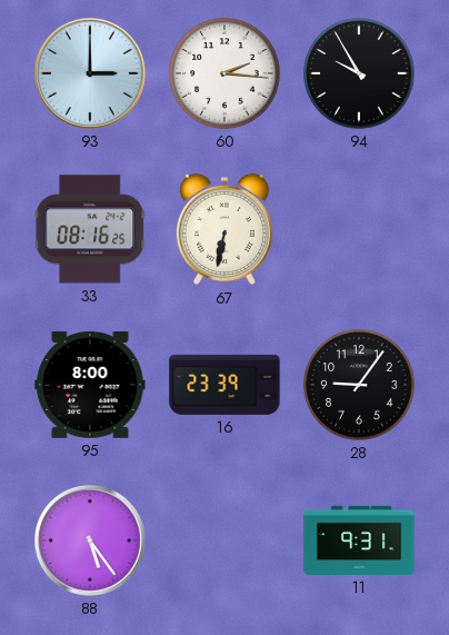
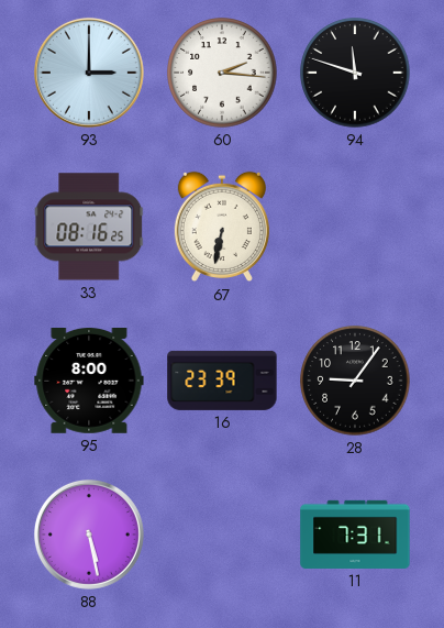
94: 9:55 -> 11:48 (355, 73)
88: 5:24 -> 5:28 (89, 535)
11: 9:31 -> 7:31 (355, 535)
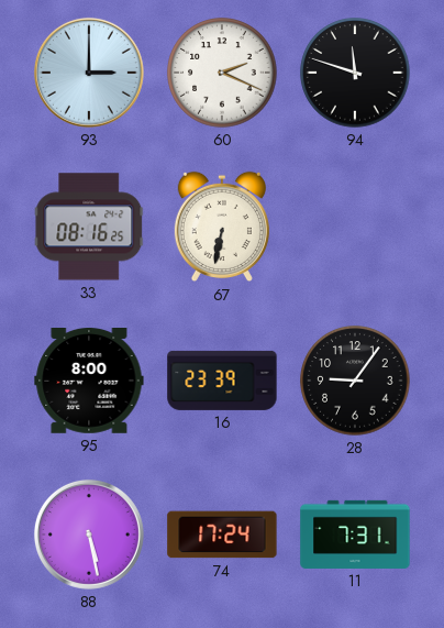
60: 2:16 -> 2:19 (222, 73)
74: none -> 17:24 (222, 535)
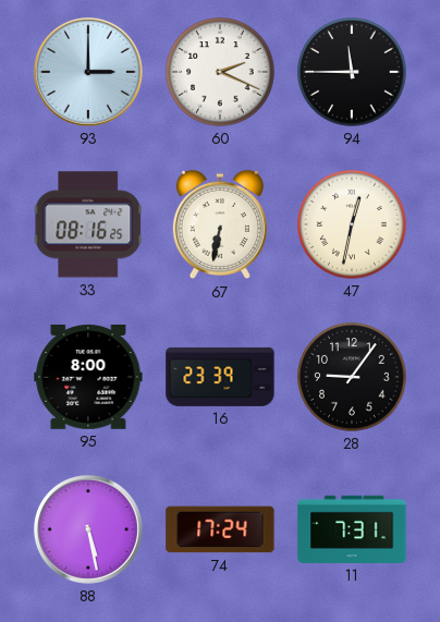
94: 11:48 -> 11:45 (352, 72)
47: none -> 12:32 (352, 224)
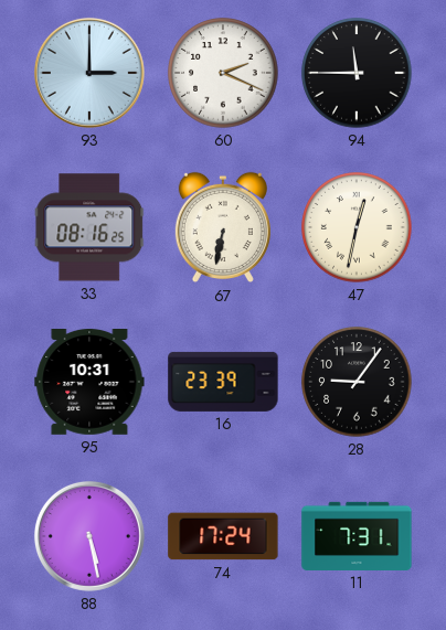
95: 8:00 -> 10:31 (89, 383)
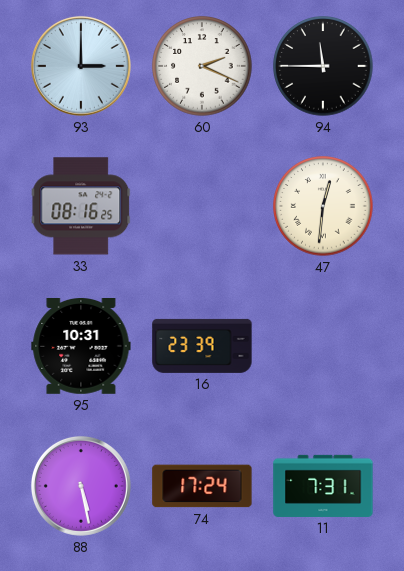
67: 6:32 -> none (223, 227)
47: 12:32 -> 12:31 (323, 206)
28: 9:06 -> none (357, 382)
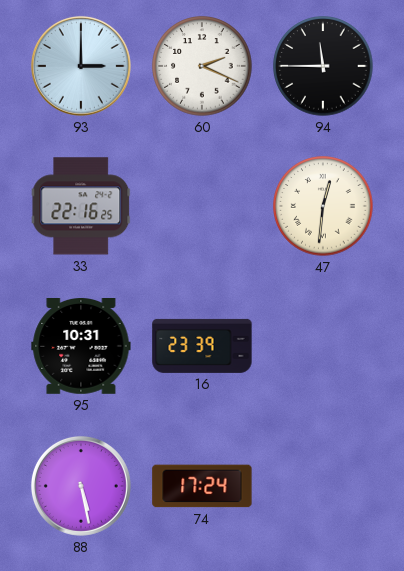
33: 08:16 -> 22:16 (81, 206)
11: 7:31 -> none (323, 486)
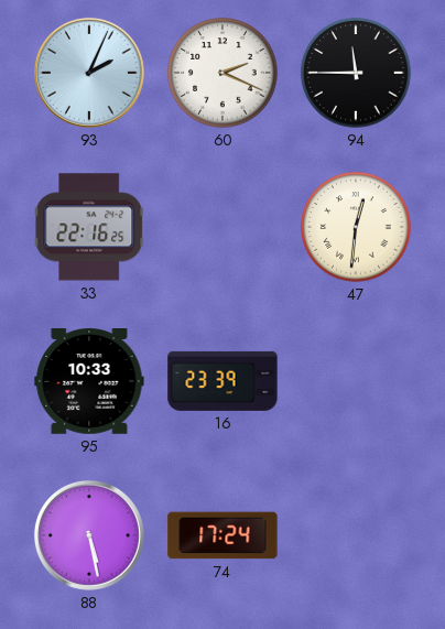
93: 3:00 -> 2:04 (89, 73)
95: 10:31 -> 10:33 (89, 382)
